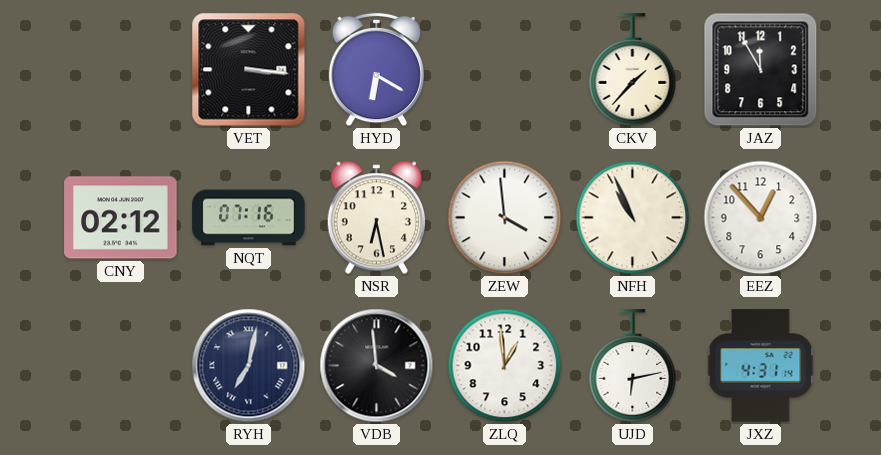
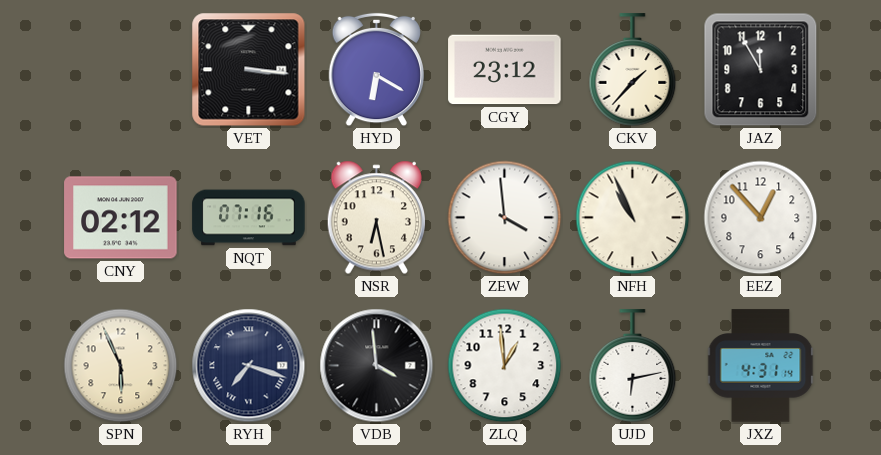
CGY: none -> 23:12 (505, 70)
SPN: none -> 5:56 (121, 366)
RYH: 7:02 -> 7:18 (249, 366)
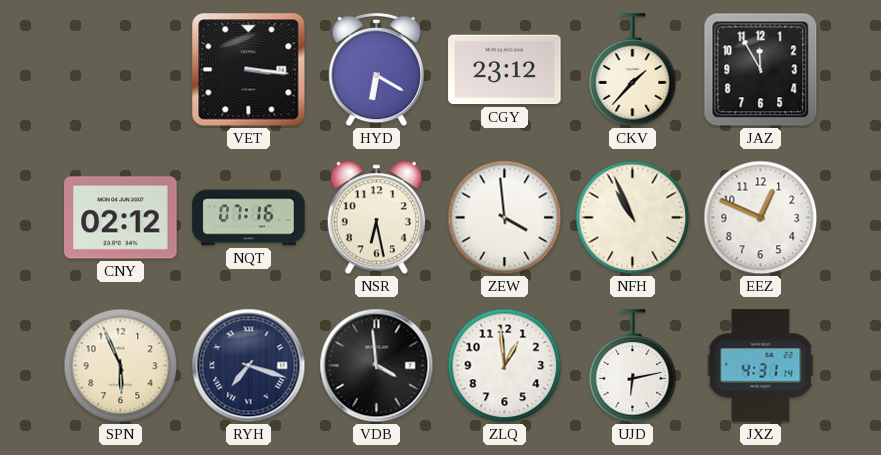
EEZ: 12:53 -> 12:49 (761, 218)
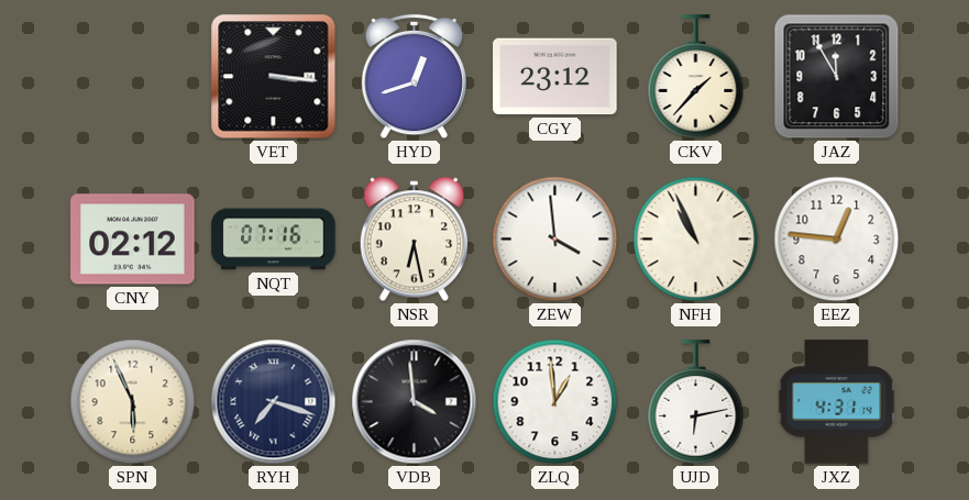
HYD: 6:20 -> 12:42 (414, 77)
EEZ: 12:49 -> 12:46 (837, 240)
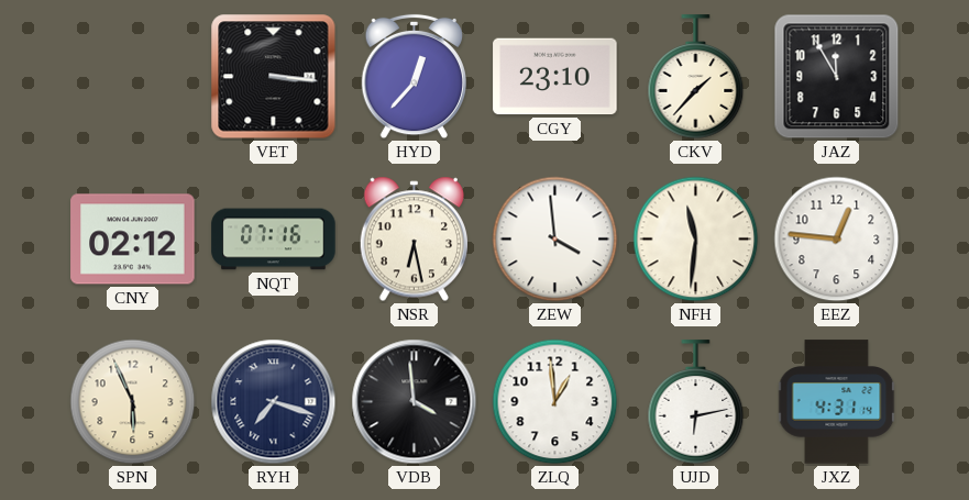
HYD: 12:42 -> 12:37 (414, 77)
CGY: 23:12 -> 23:10 (555, 77)
NFH: 10:56 -> 11:31 (696, 240)
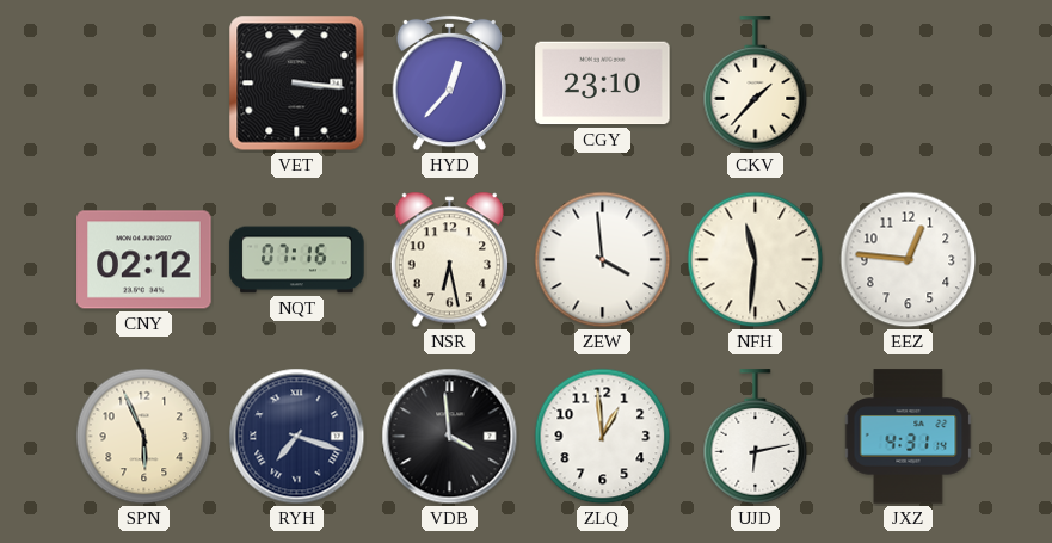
JAZ: 11:55 -> none (837, 77)
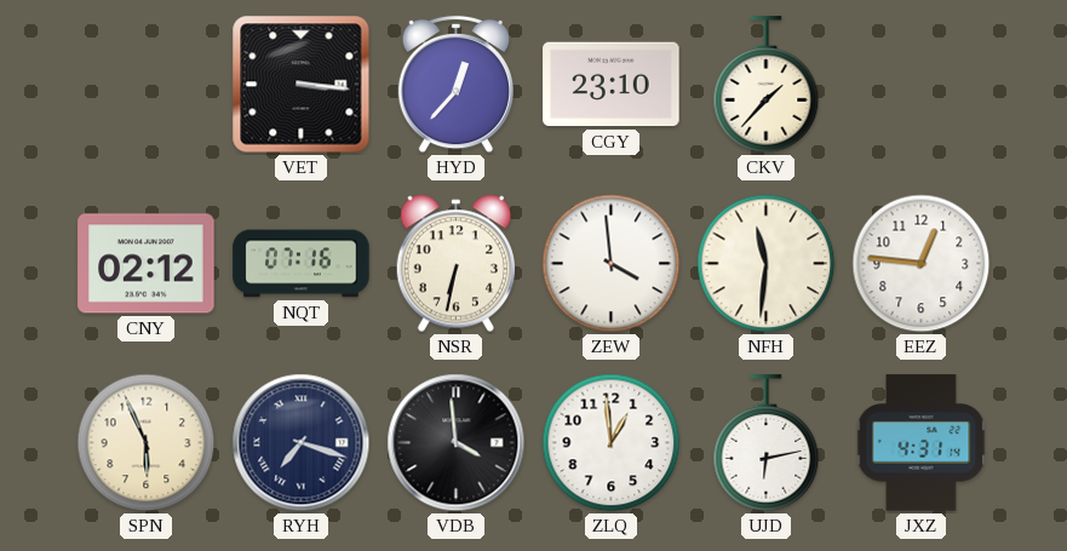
NSR: 6:28 -> 6:32 (455, 264)
